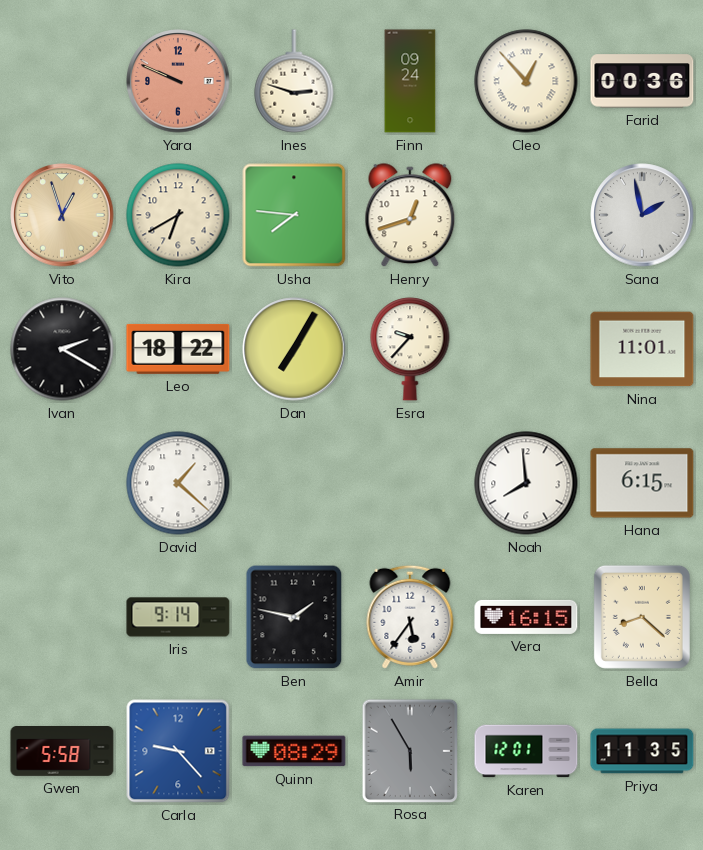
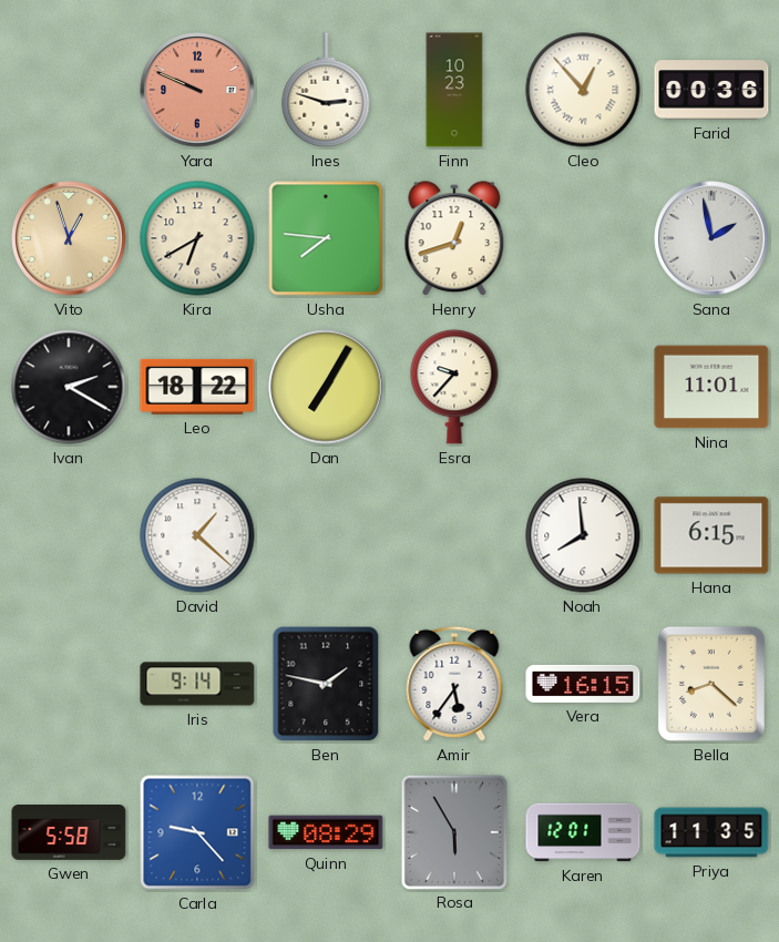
Finn: 09:24 -> 10:23 (454, 90)
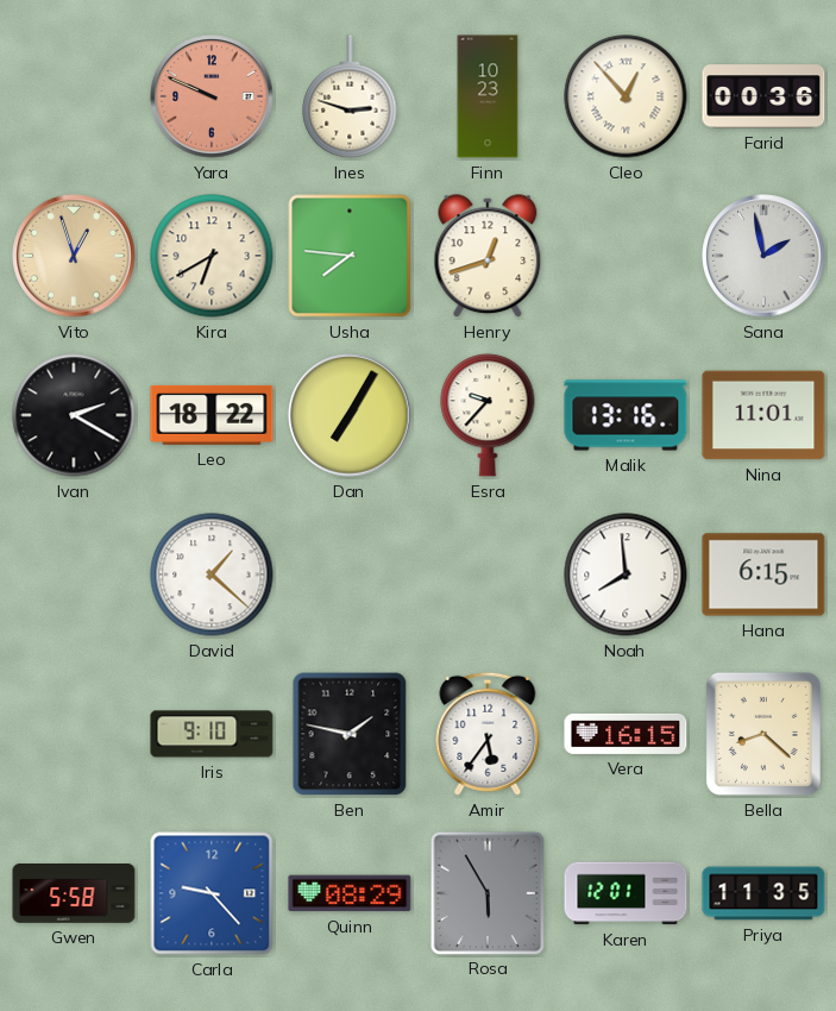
Malik: none -> 13:16 (626, 415)
Iris: 9:14 -> 9:10 (212, 734)
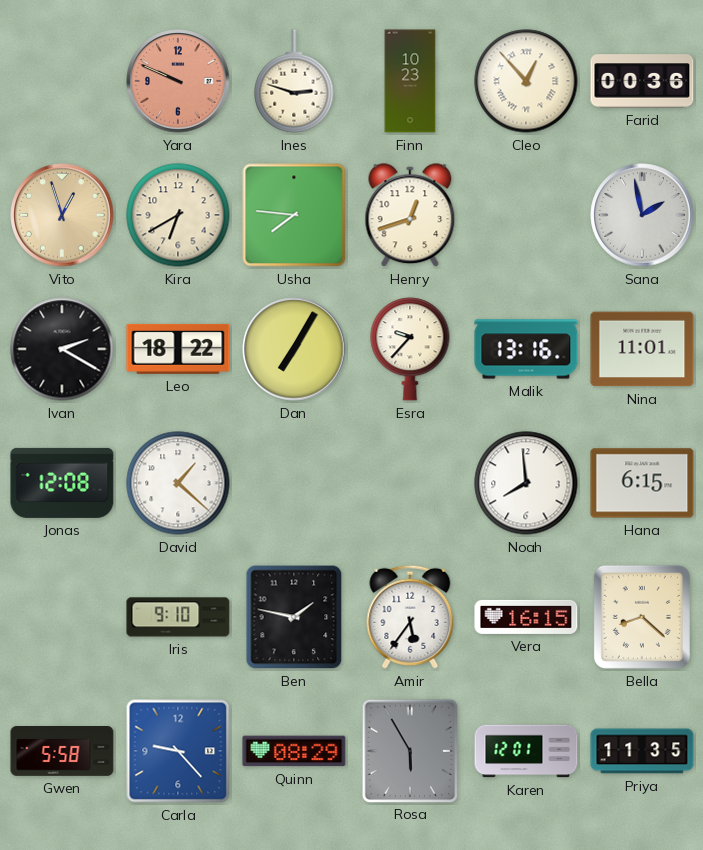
Jonas: none -> 12:08 (62, 483)
